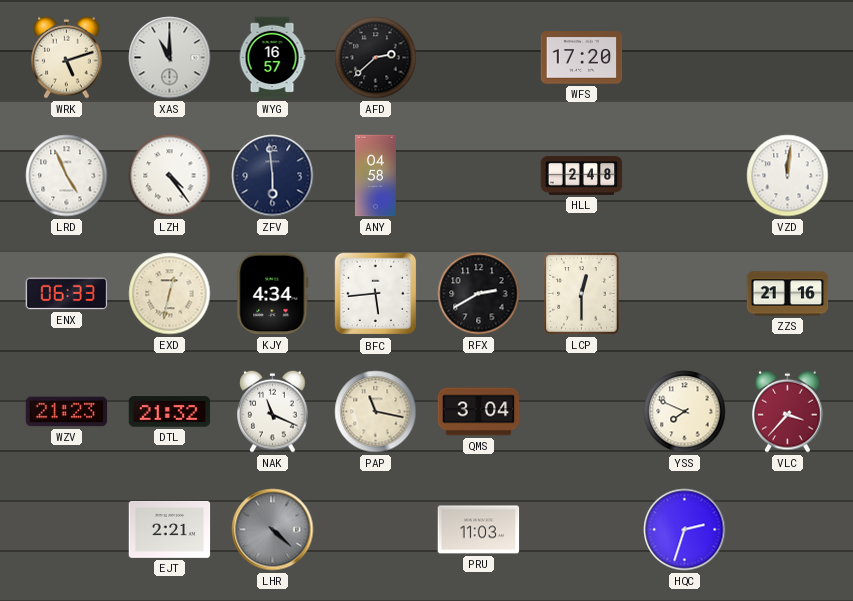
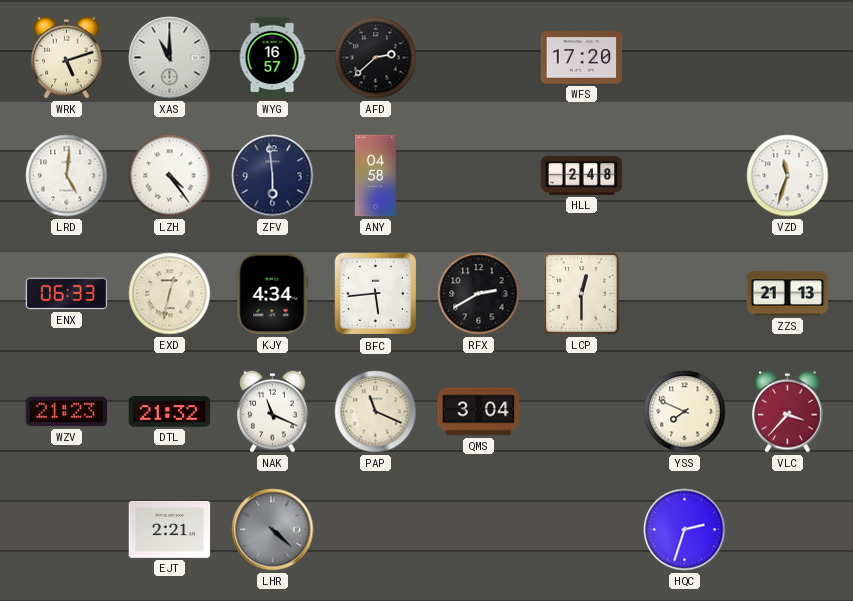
LRD: 4:56 -> 5:01 (67, 176)
VZD: 12:01 -> 11:33 (788, 176)
ZZS: 21:16 -> 21:13 (788, 294)
PAP: 11:17 -> 11:19 (376, 412)
PRU: 11:03 -> none (479, 530)
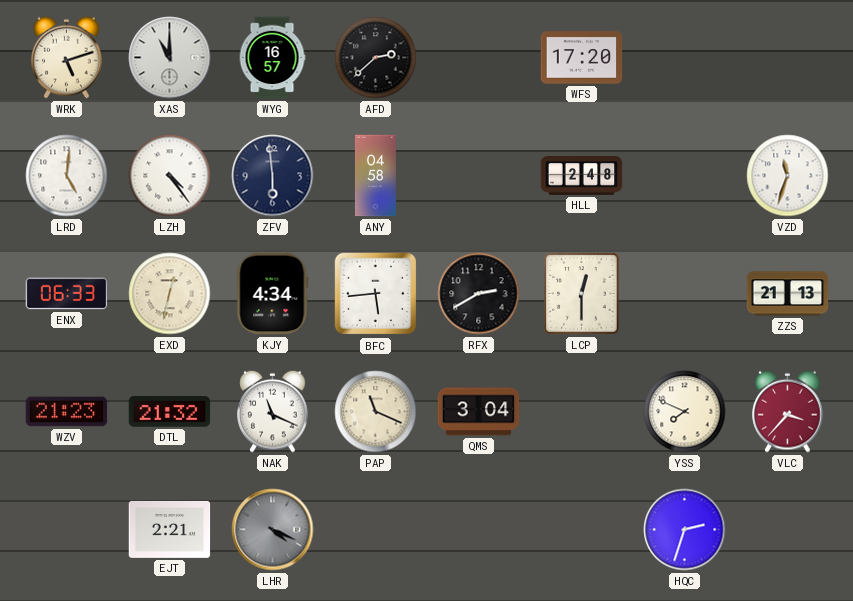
LHR: 4:22 -> 4:19 (273, 530)
